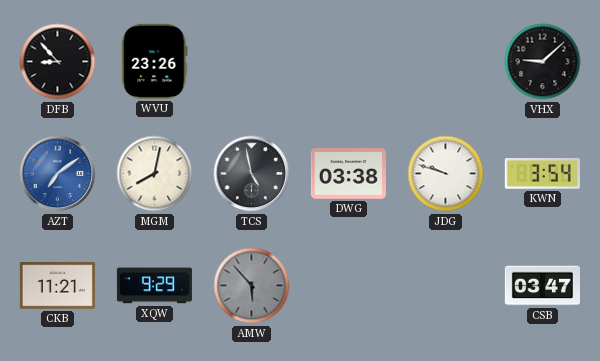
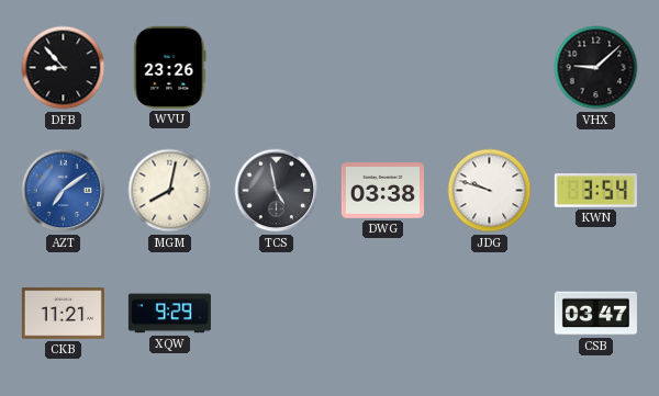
AMW: 5:53 -> none (252, 286)
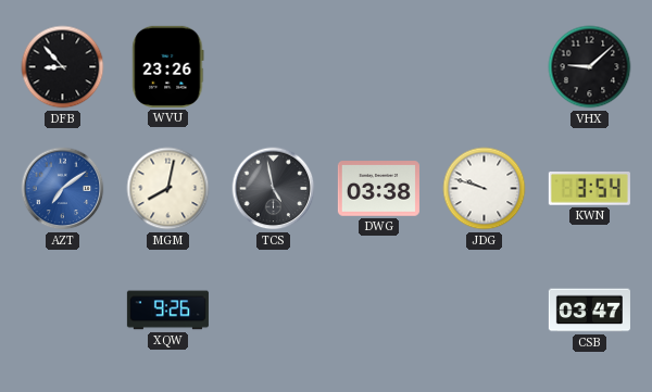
CKB: 11:21 -> none (63, 314)
XQW: 9:29 -> 9:26 (167, 311)
